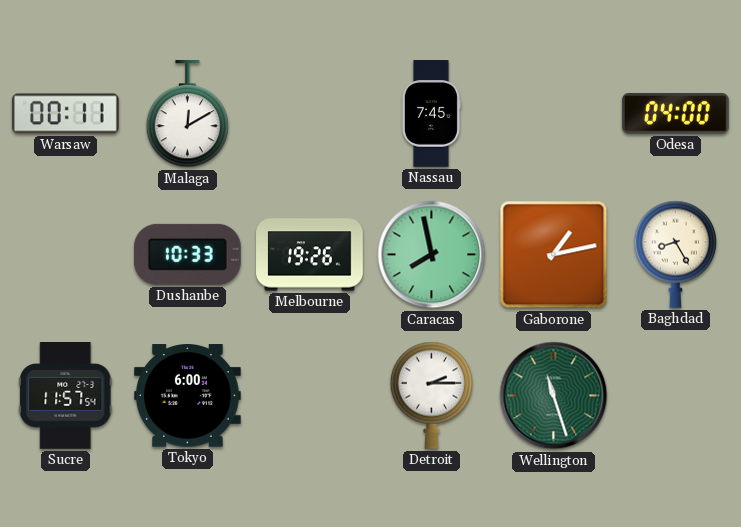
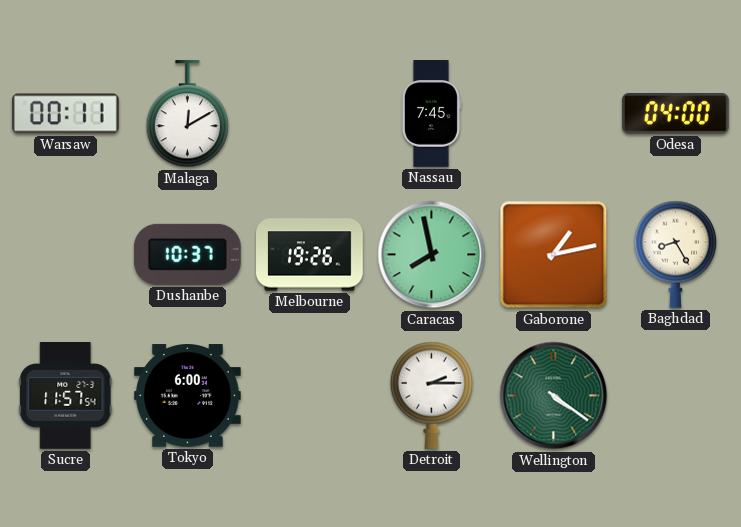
Dushanbe: 10:33 -> 10:37 (187, 254)
Wellington: 11:27 -> 4:21 (554, 396)
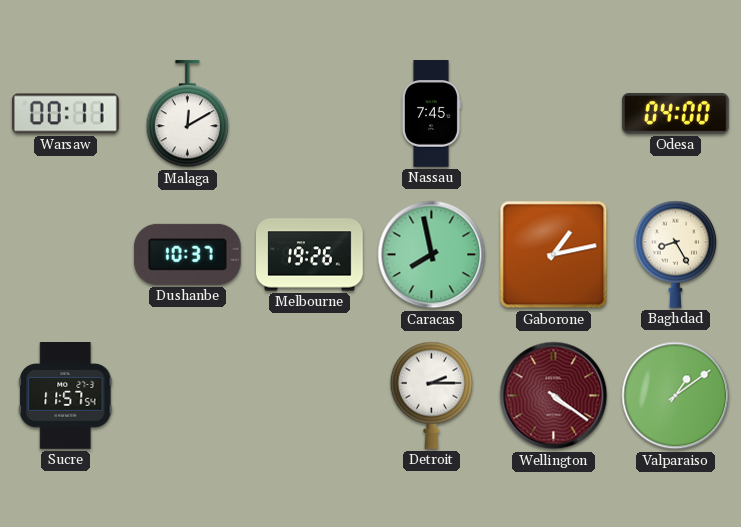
Tokyo: 6:00 -> none (188, 396)
Wellington dial: green -> burgundy (554, 396)
Valparaiso: none -> 1:09 (676, 396)
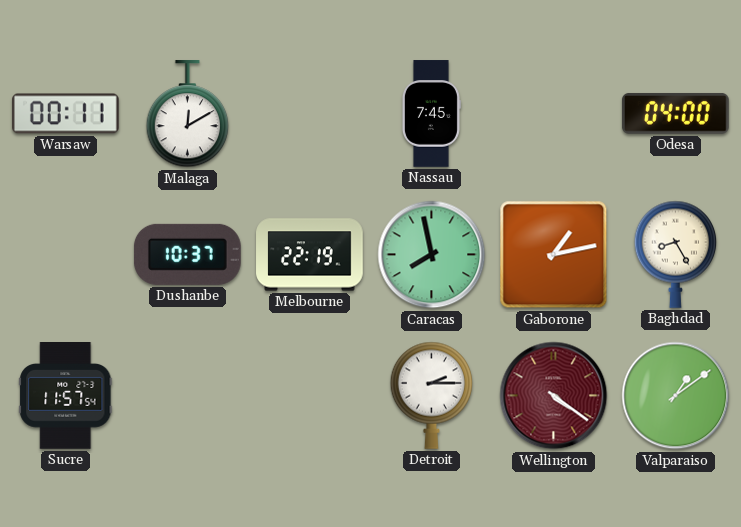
Melbourne: 19:26 -> 22:19 (310, 255)
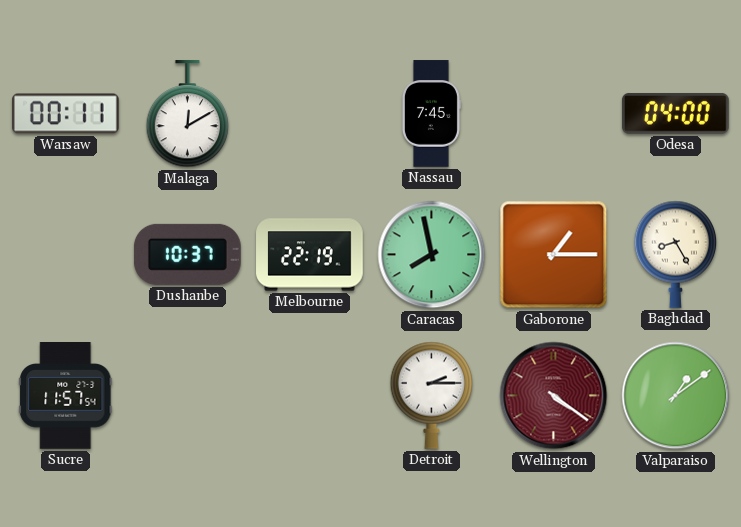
Gaborone: 1:13 -> 1:15 (554, 255)
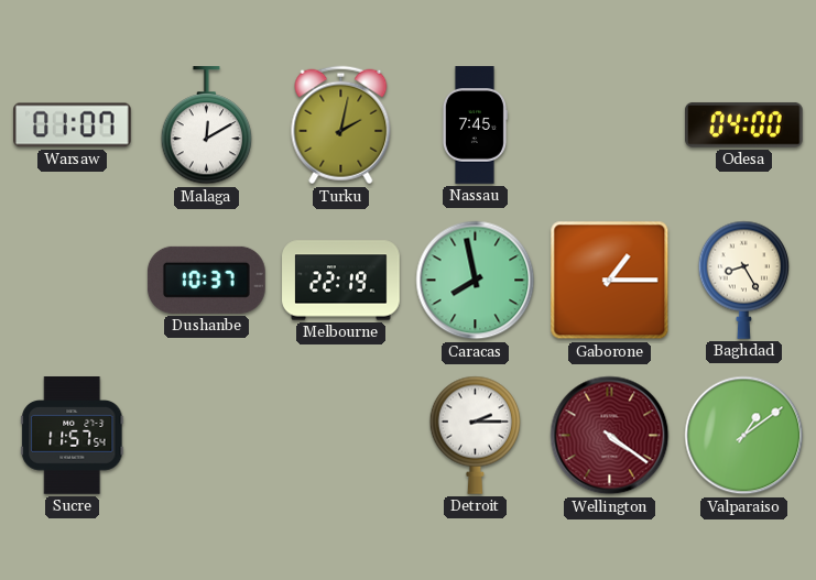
Warsaw: 00:11 -> 01:07 (73, 125)
Turku: none -> 2:02 (341, 125)
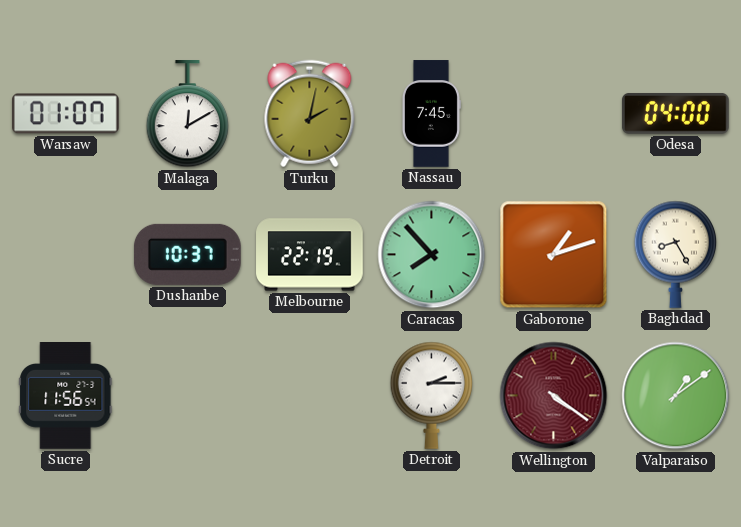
Caracas: 7:58 -> 7:53 (432, 255)
Gaborone: 1:15 -> 1:12 (554, 255)
Sucre: 11:57 -> 11:56 (66, 396)
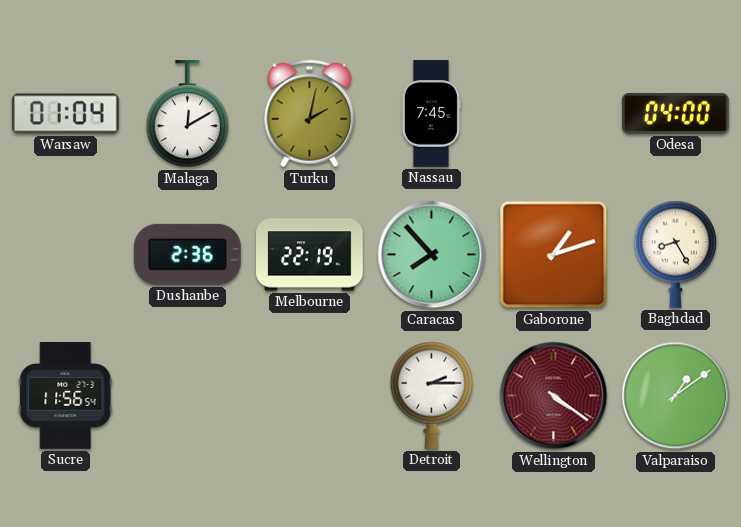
Warsaw: 01:07 -> 01:04 (66, 114)
Dushanbe: 10:37 -> 2:36 (187, 254)
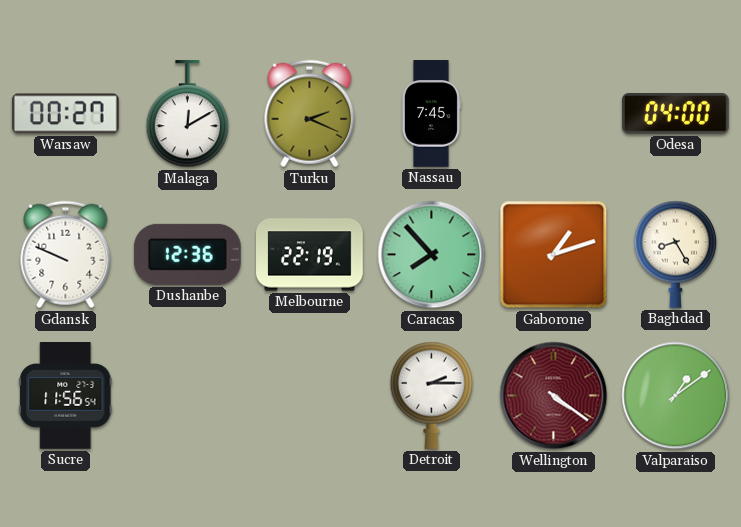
Warsaw: 01:04 -> 00:27 (66, 114)
Turku: 2:02 -> 2:19 (310, 114)
Gdansk: none -> 9:49 (66, 255)
Dushanbe: 2:36 -> 12:36 (187, 254)
